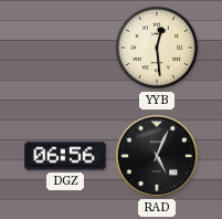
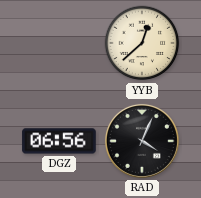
YYB: 12:29 -> 12:38 (142, 43)
RAD: 5:04 -> 4:04 (142, 141)
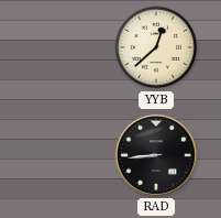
DGZ: 06:56 -> none (59, 141)
RAD: 4:04 -> 8:44 (156, 155)
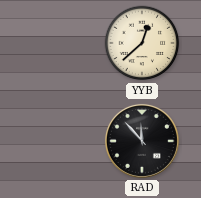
RAD: 8:44 -> 11:53 (142, 141)
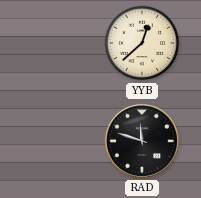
RAD: 11:53 -> 11:48 (142, 141)
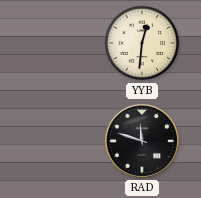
YYB: 12:38 -> 12:31 (142, 43)
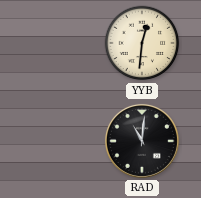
RAD: 11:48 -> 11:01 (142, 141)
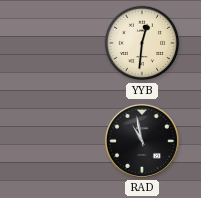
RAD: 11:01 -> 10:58 (142, 141)
